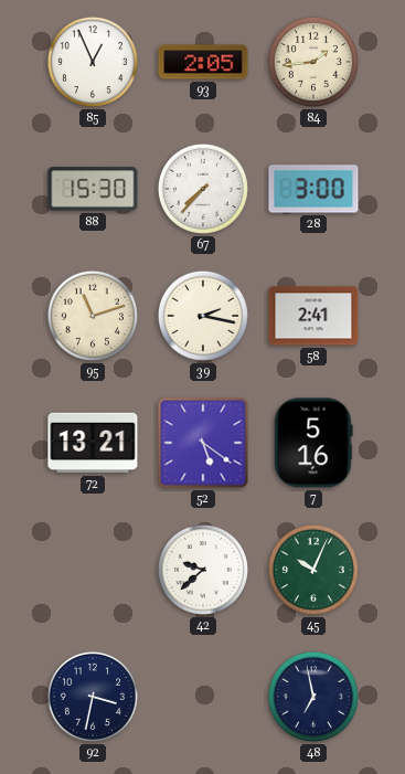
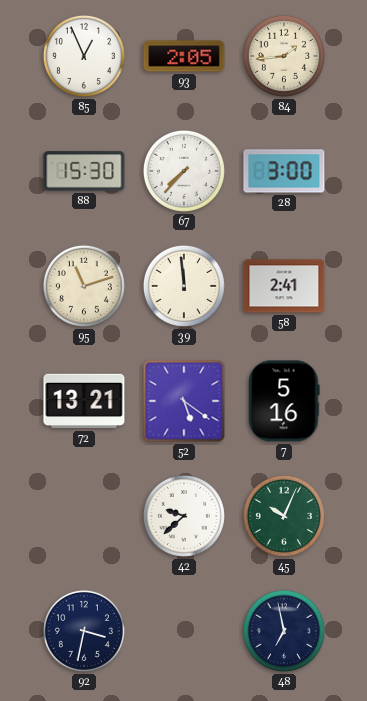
39: 2:17 -> 11:59 (184, 286)
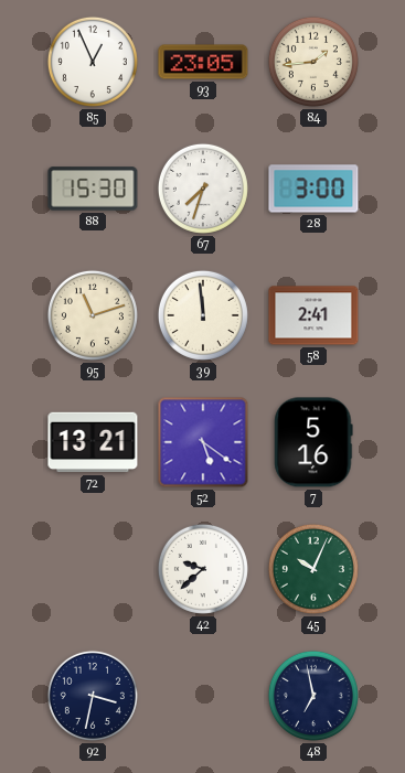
93: 2:05 -> 23:05 (203, 62)
67: 7:37 -> 7:33 (203, 189)
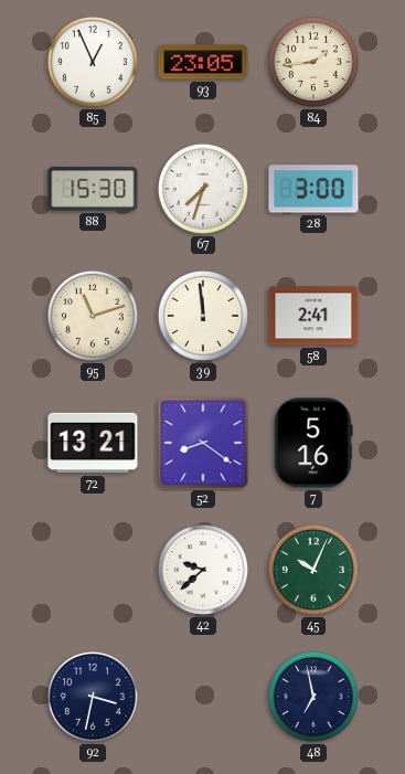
52: 5:21 -> 8:21 (203, 443)
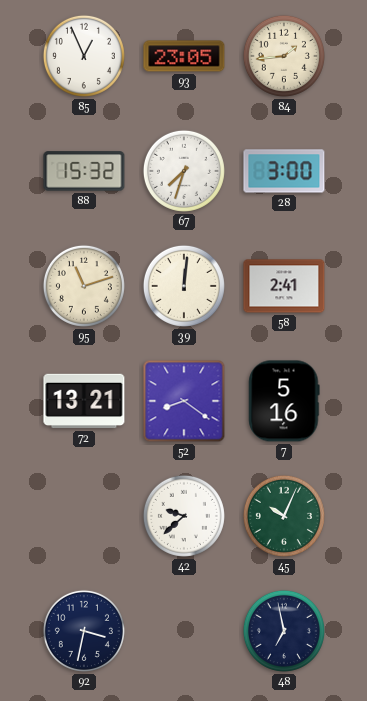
88: 15:30 -> 15:32 (84, 171)
39: 11:59 -> 12:01 (184, 286)
